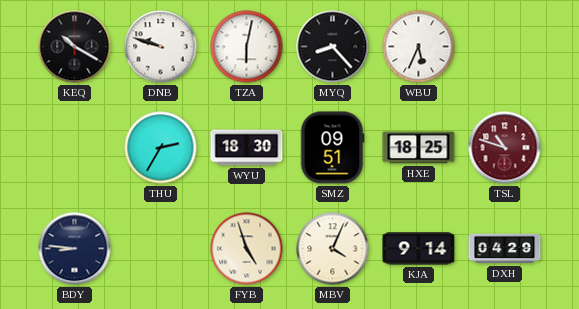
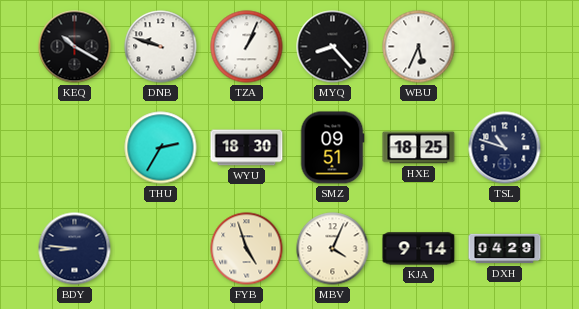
TZA: 6:02 -> 1:04 (247, 47)
TSL dial: burgundy -> navy (505, 148)
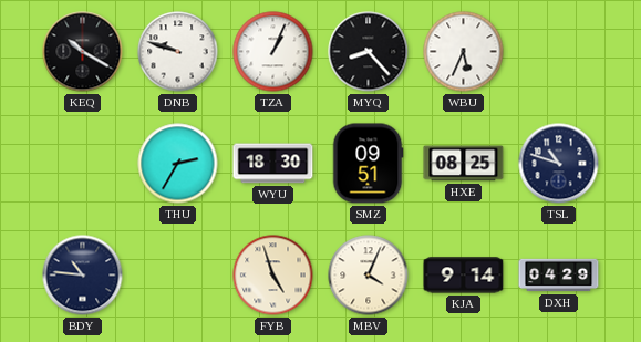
HXE: 18:25 -> 08:25 (464, 164)
BDY: 8:46 -> 10:46 (83, 276)
